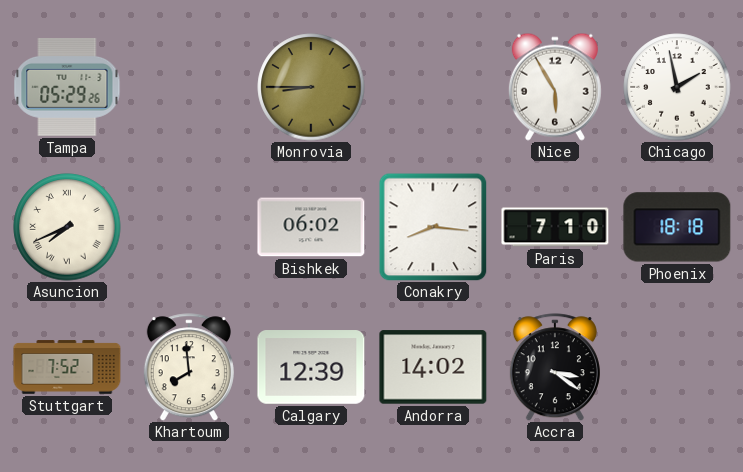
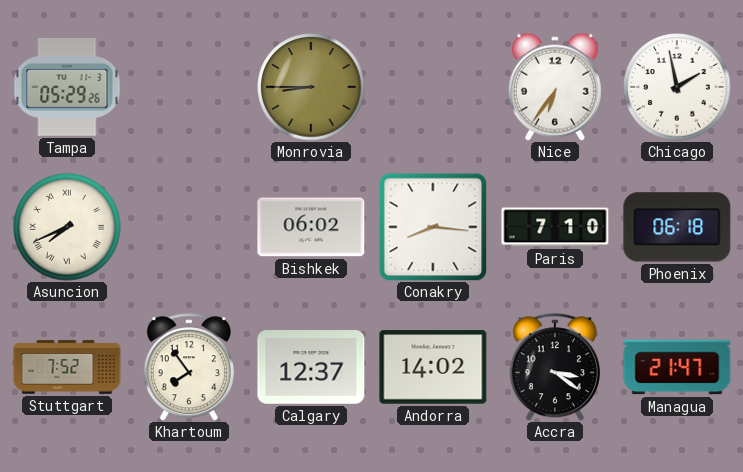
Nice: 5:55 -> 6:36 (555, 87)
Phoenix: 18:18 -> 06:18 (677, 227)
Khartoum: 7:59 -> 7:54 (189, 367)
Calgary: 12:39 -> 12:37 (311, 367)
Managua: none -> 21:47 (677, 367)
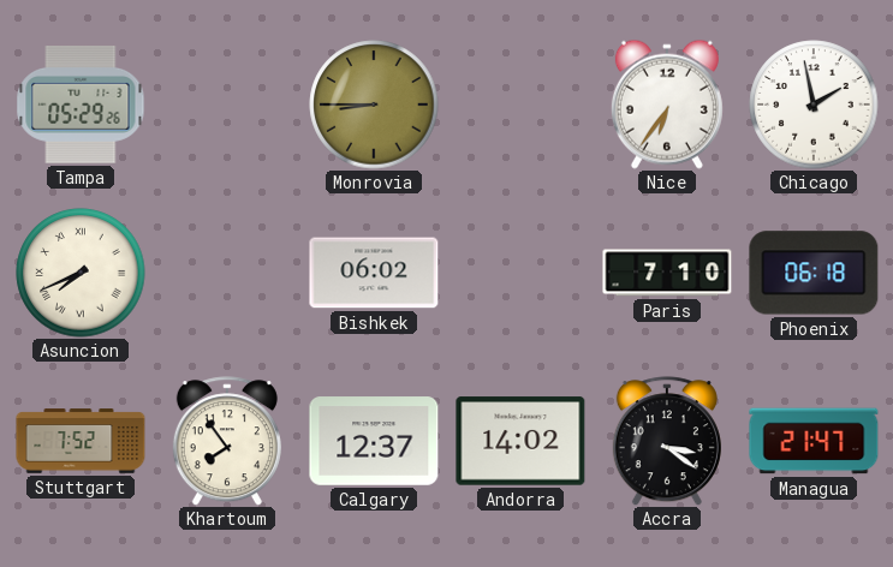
Conakry: 8:16 -> none (433, 227)
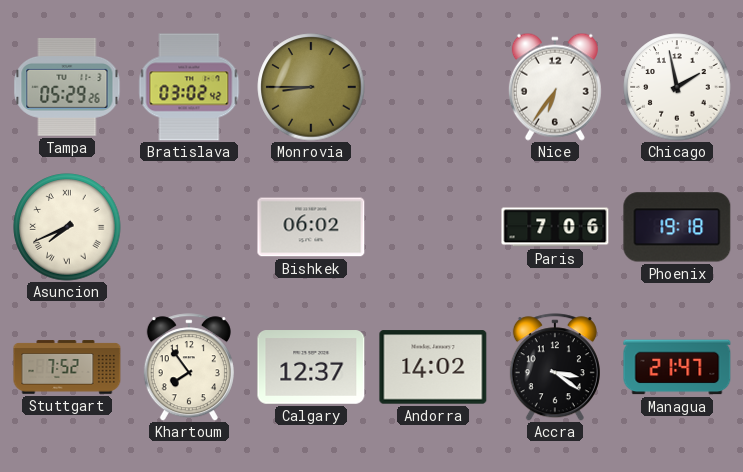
Bratislava: none -> 03:02 (189, 87)
Paris: 7:10 -> 7:06 (555, 227)
Phoenix: 06:18 -> 19:18 (677, 227)
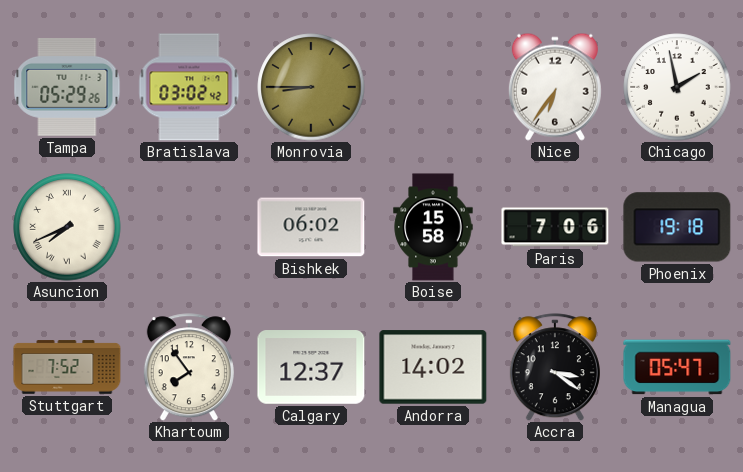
Boise: none -> 15:58 (433, 227)
Managua: 21:47 -> 05:47 (677, 367)
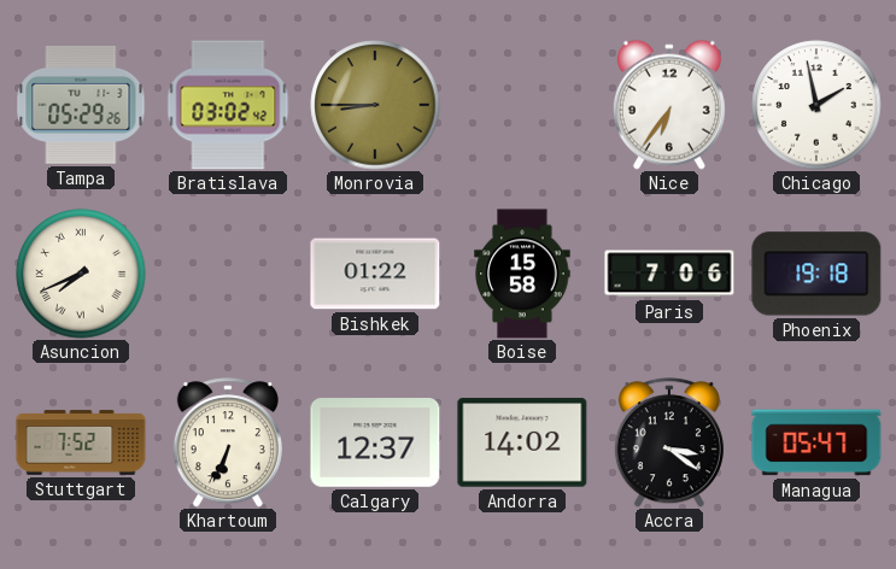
Bishkek: 06:02 -> 01:22 (375, 274)
Khartoum: 7:54 -> 6:34 (228, 442)
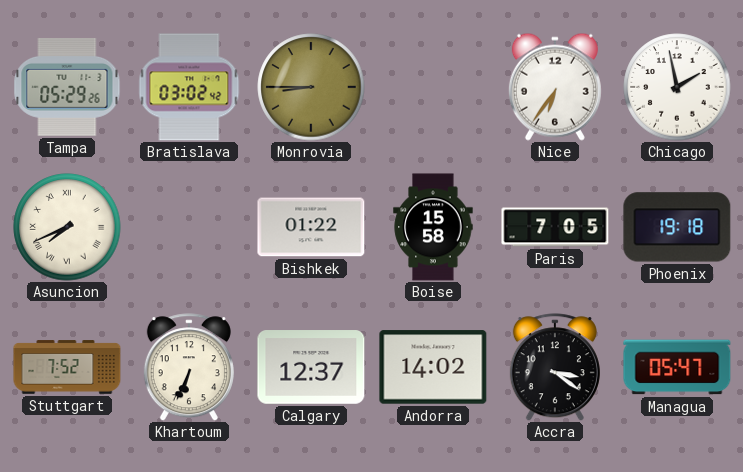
Paris: 7:06 -> 7:05 (555, 227)
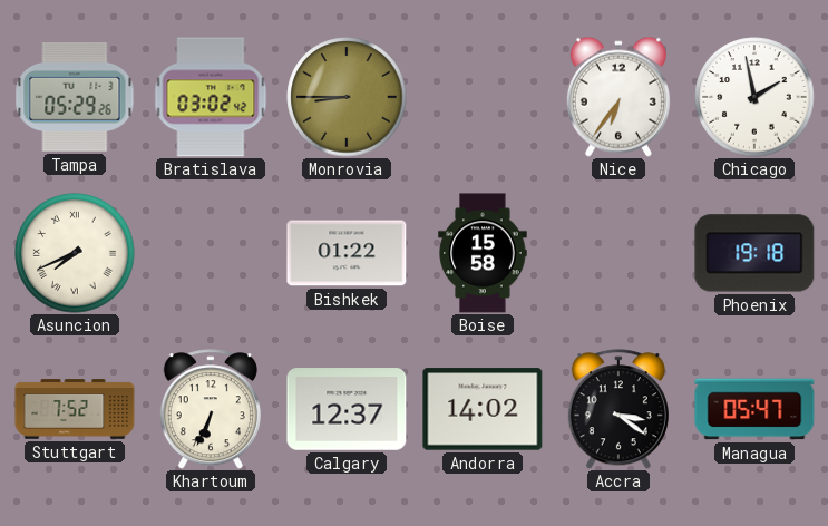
Paris: 7:05 -> none (555, 227)
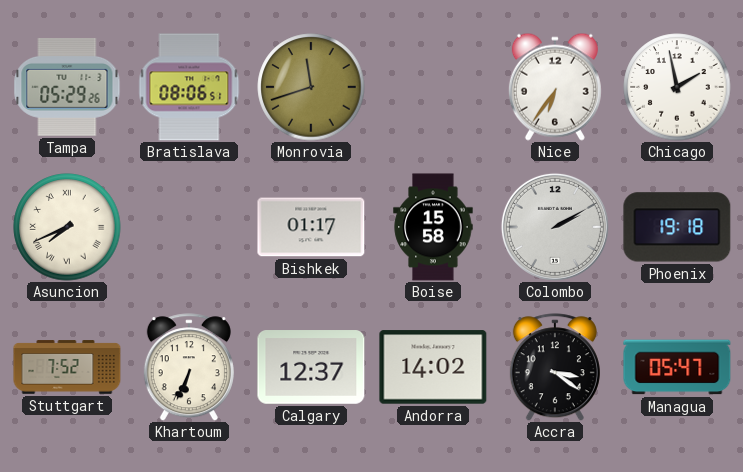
Bratislava: 03:02 -> 08:06 (189, 87)
Monrovia: 8:45 -> 11:42 (311, 87)
Bishkek: 01:22 -> 01:17 (311, 227)
Colombo: none -> 2:10 (555, 227)
